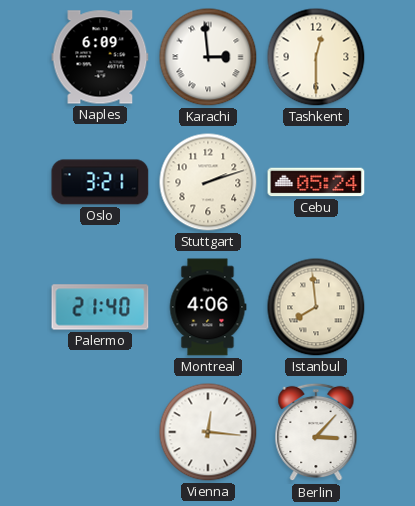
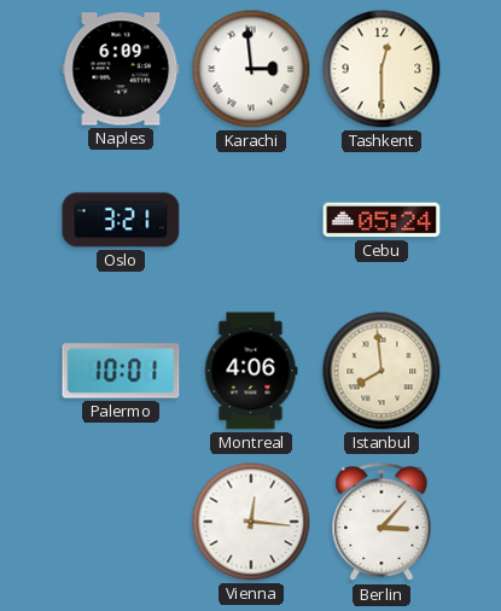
Stuttgart: 2:12 -> none (208, 182)
Palermo: 21:40 -> 10:01 (121, 371)
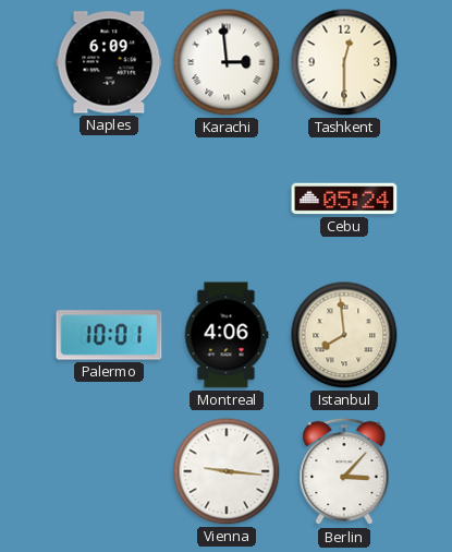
Oslo: 3:21 -> none (121, 220)
Vienna: 12:16 -> 9:16 (227, 471)
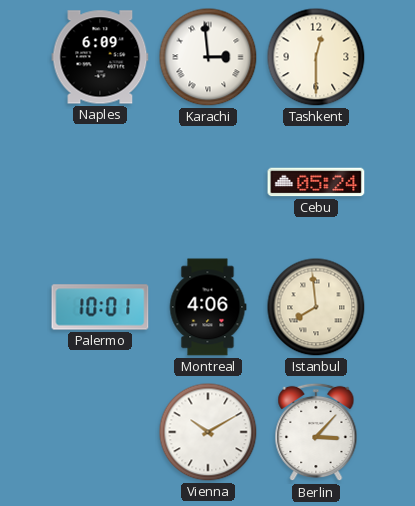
Vienna: 9:16 -> 10:10 (208, 432)
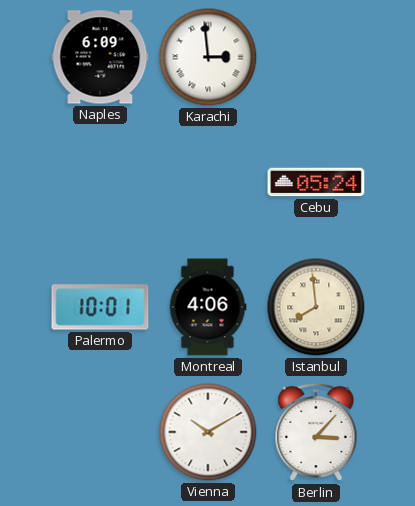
Tashkent: 12:30 -> none (316, 57)
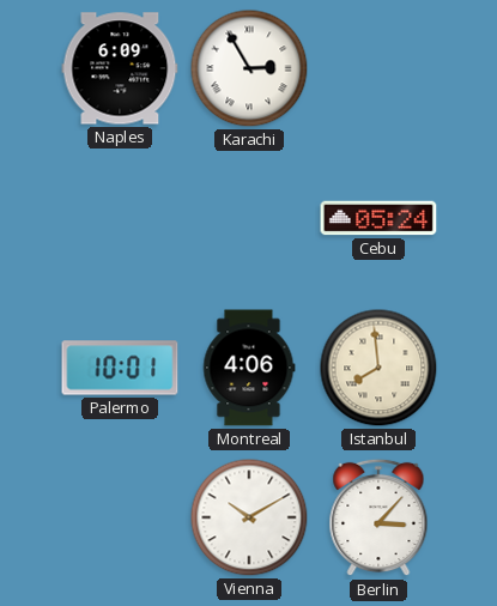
Karachi: 2:59 -> 2:55 (249, 68)
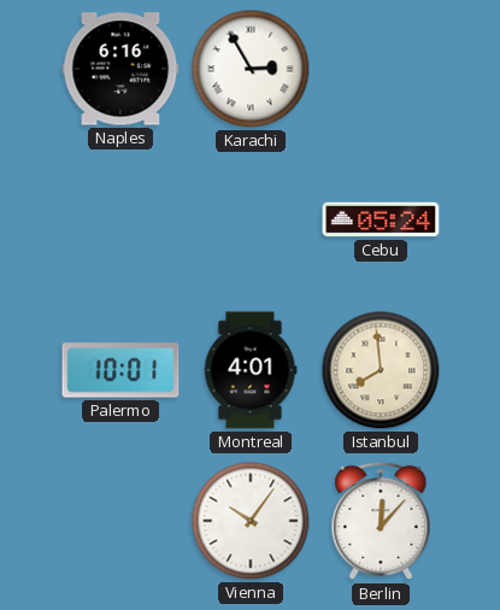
Naples: 6:09 -> 6:16 (120, 69)
Montreal: 4:06 -> 4:01 (251, 370)
Vienna: 10:10 -> 10:06 (251, 521)
Berlin: 3:07 -> 12:07 (381, 521)
